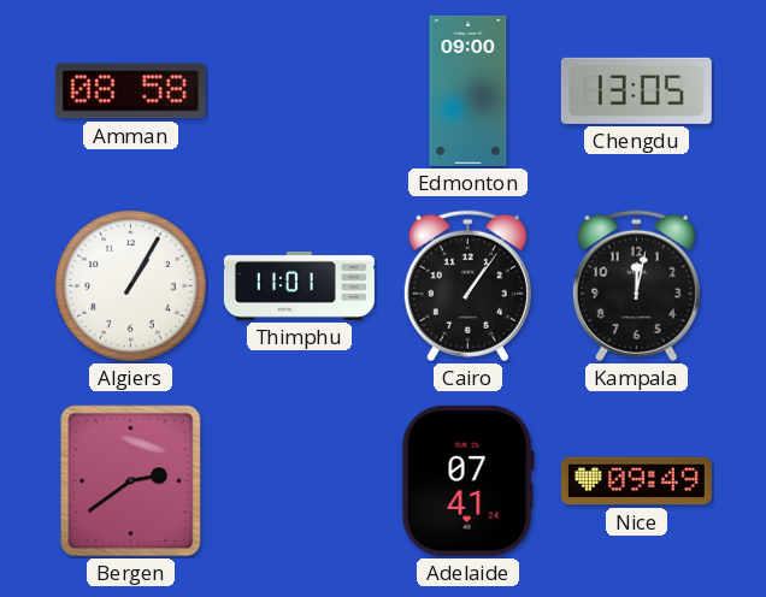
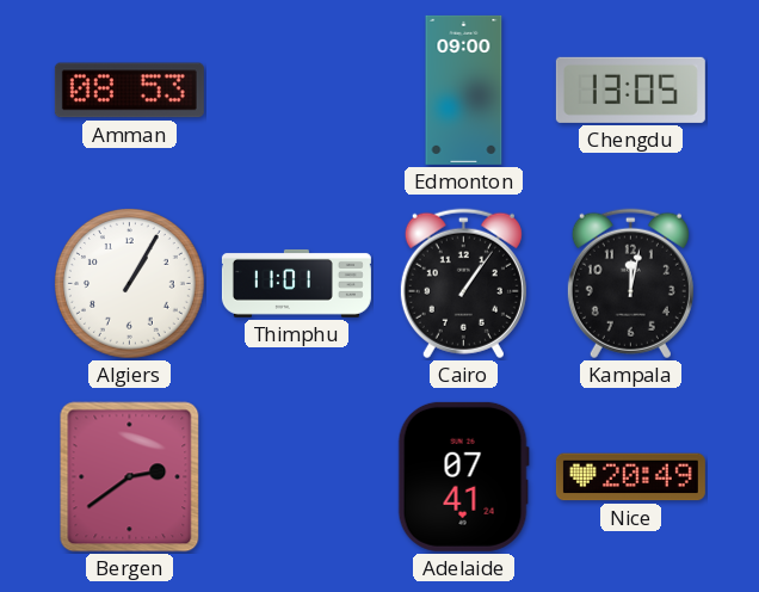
Amman: 08:58 -> 08:53 (129, 91)
Nice: 09:49 -> 20:49 (630, 477)
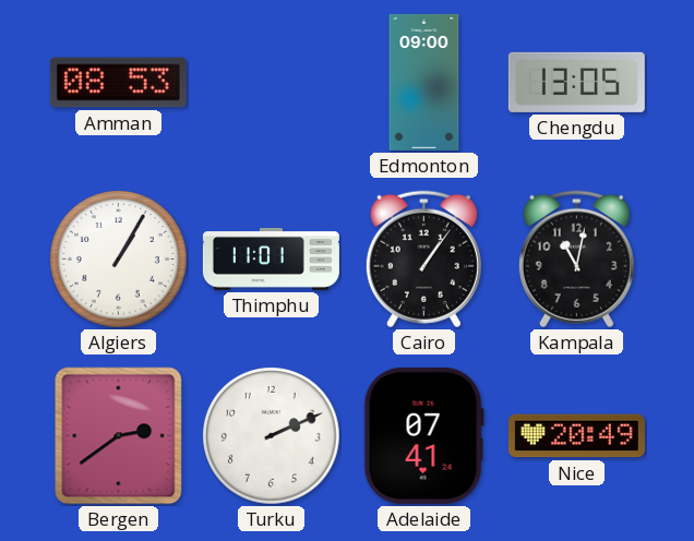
Kampala: 12:02 -> 11:02 (576, 260)
Turku: none -> 2:11 (272, 436)
